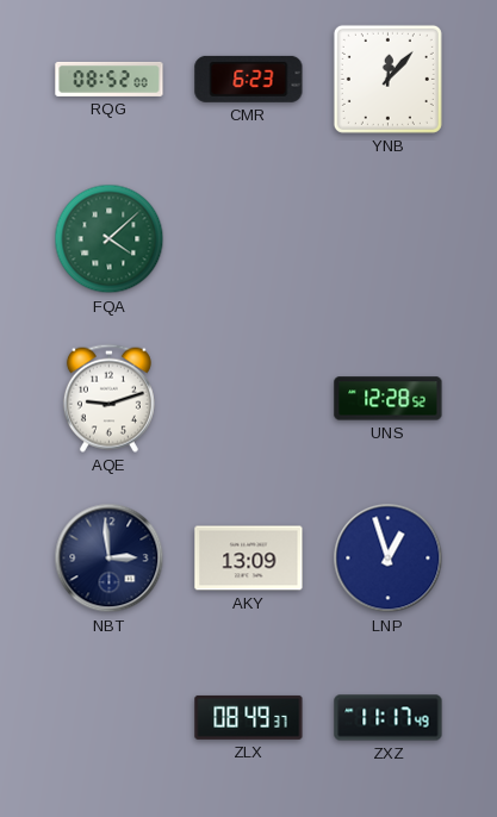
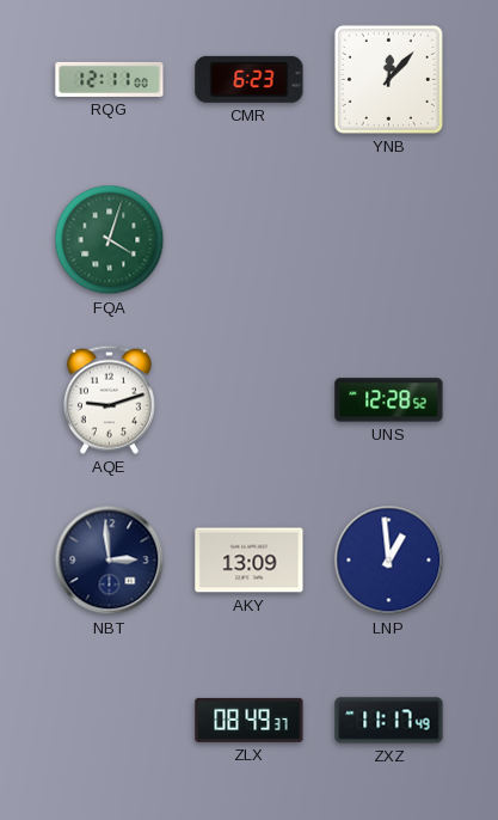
RQG: 08:52 -> 12:11 (110, 79)
FQA: 4:08 -> 4:03 (110, 240)
LNP: 12:57 -> 12:59 (389, 561)
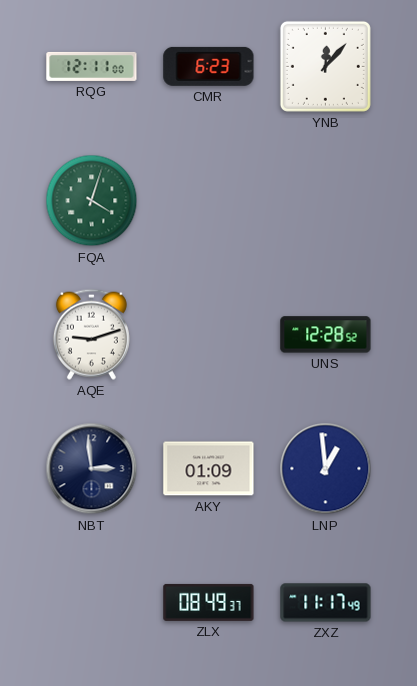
AKY: 13:09 -> 01:09 (209, 469)
